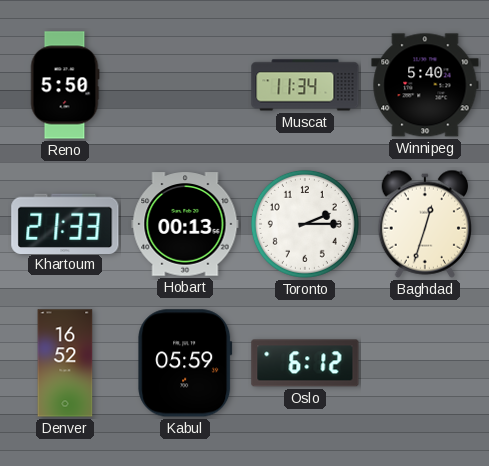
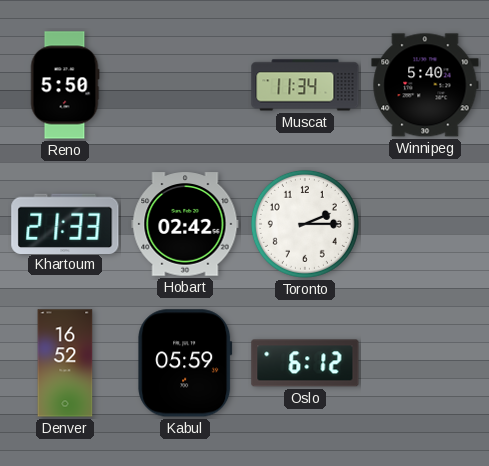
Hobart: 00:13 -> 02:42 (185, 224)
Baghdad: 12:33 -> none (424, 224)
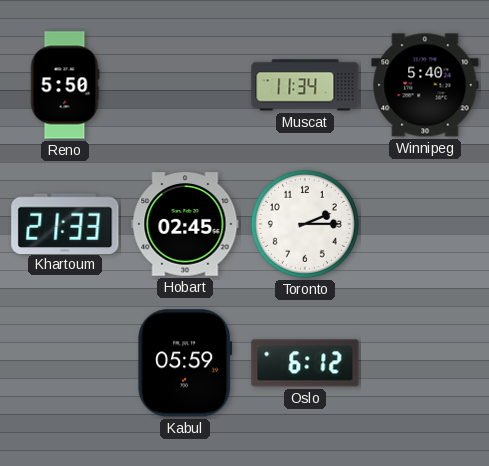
Hobart: 02:42 -> 02:45 (185, 224)
Denver: 16:52 -> none (65, 363)
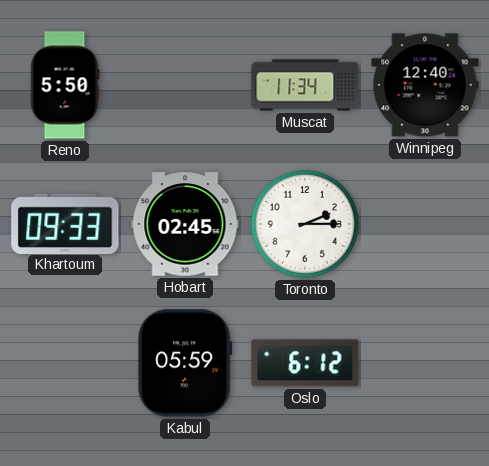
Winnipeg: 5:40 -> 12:40 (425, 85)
Khartoum: 21:33 -> 09:33 (65, 223)
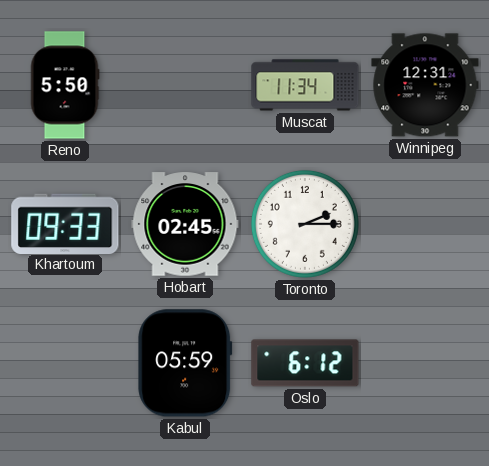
Winnipeg: 12:40 -> 12:31 (425, 85)
